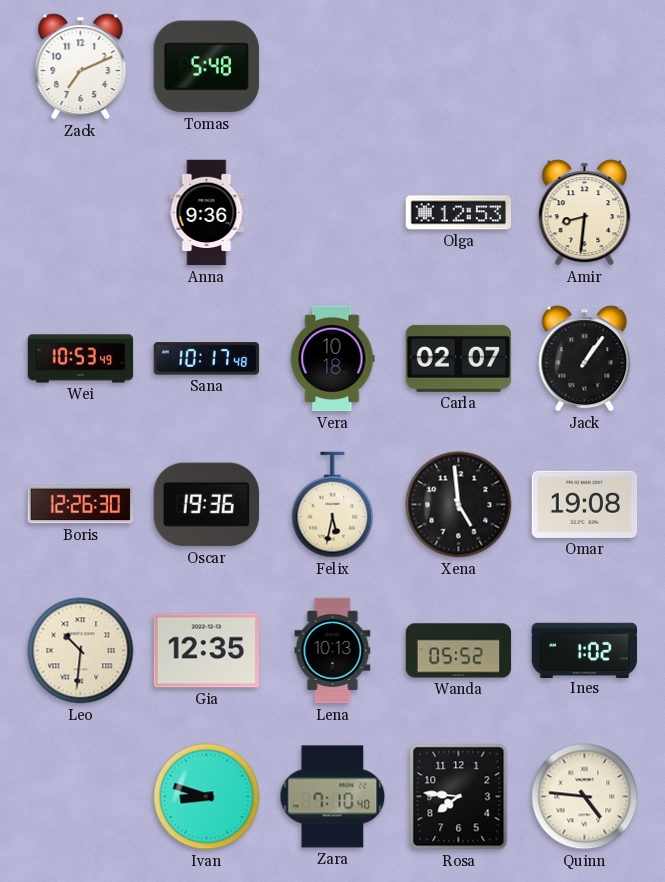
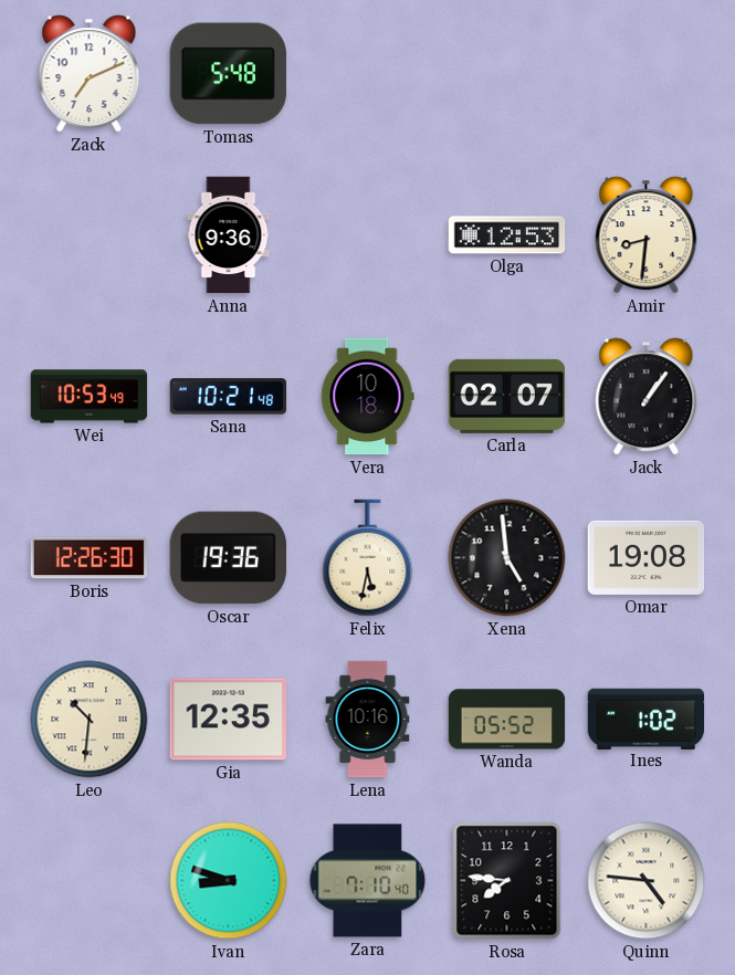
Sana: 10:17 -> 10:21 (229, 397)
Lena: 10:13 -> 10:16 (368, 720)
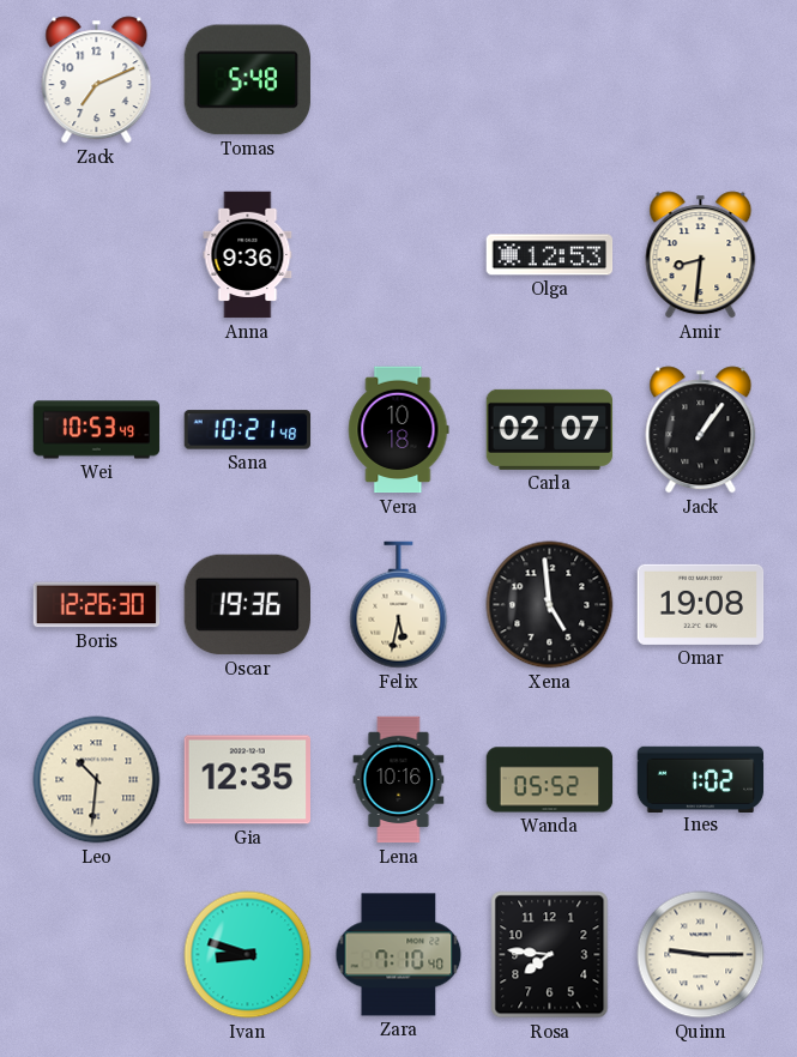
Quinn: 4:46 -> 9:15 (701, 955)
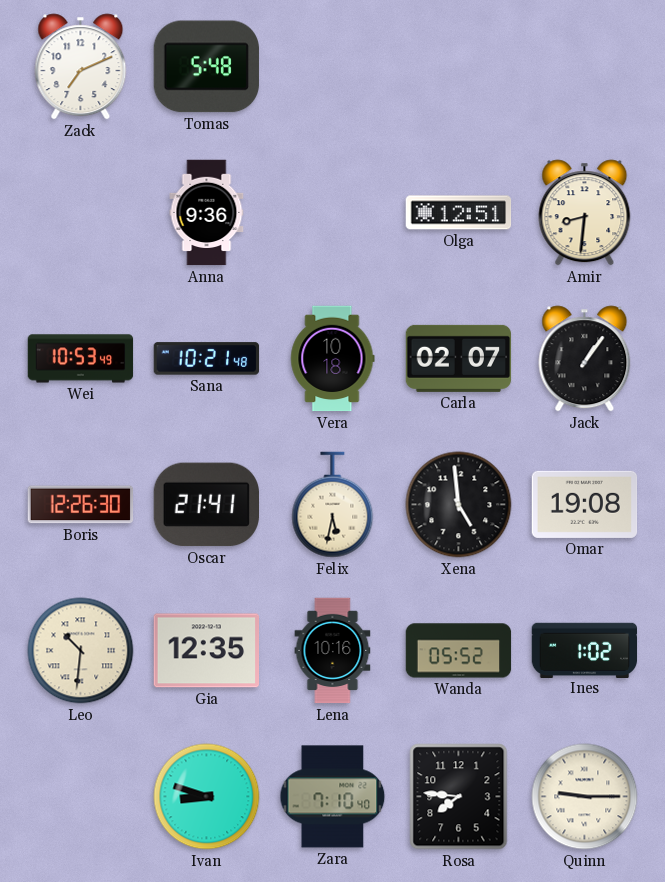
Olga: 12:53 -> 12:51 (459, 213)
Oscar: 19:36 -> 21:41 (206, 505)
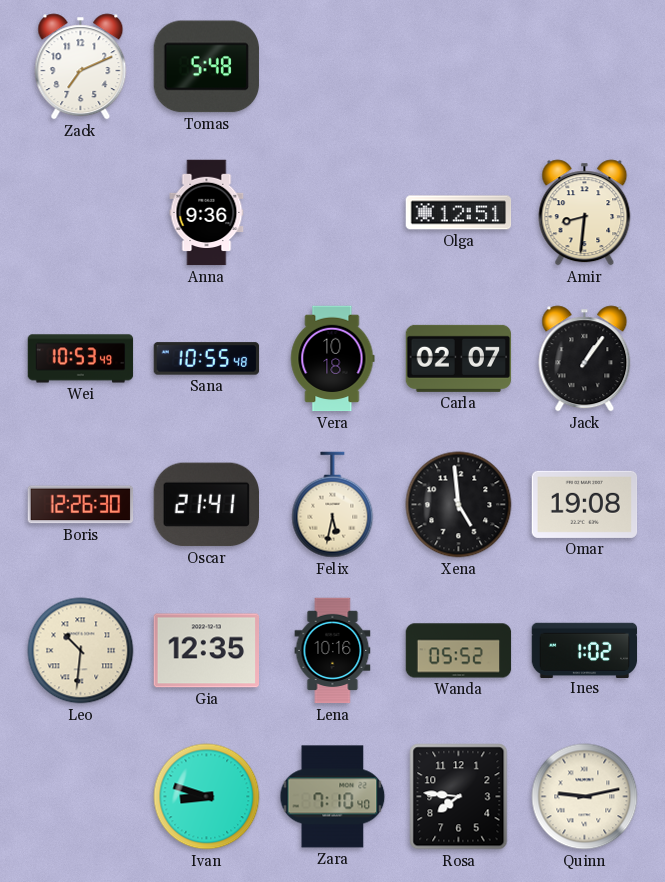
Sana: 10:21 -> 10:55 (207, 359)
Quinn: 9:15 -> 9:13 (585, 797)
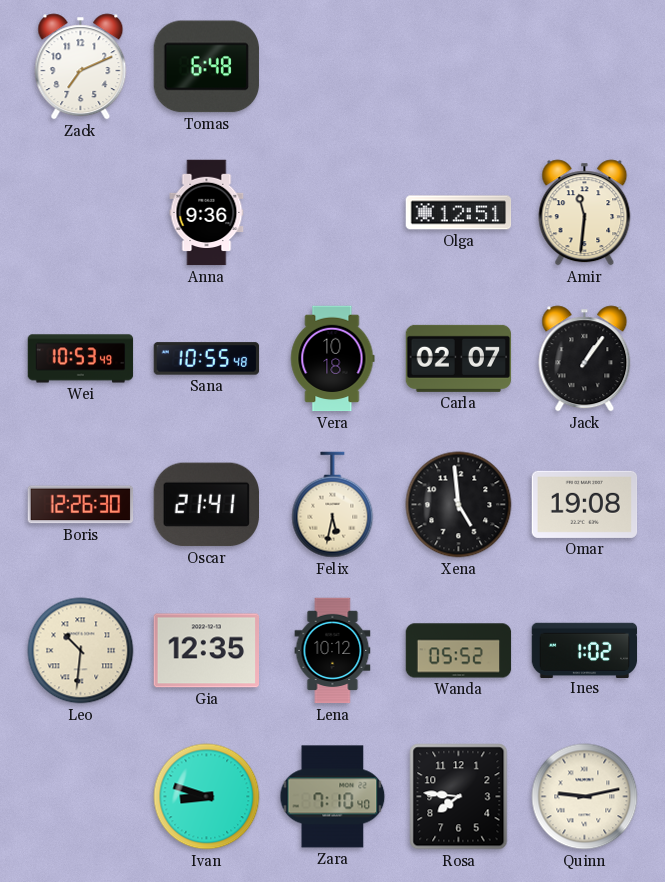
Tomas: 5:48 -> 6:48 (206, 67)
Amir: 8:31 -> 11:31 (585, 213)
Lena: 10:16 -> 10:12 (333, 651)
